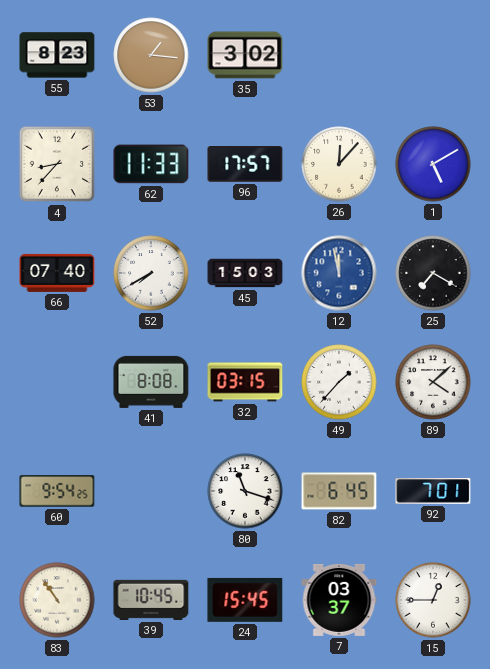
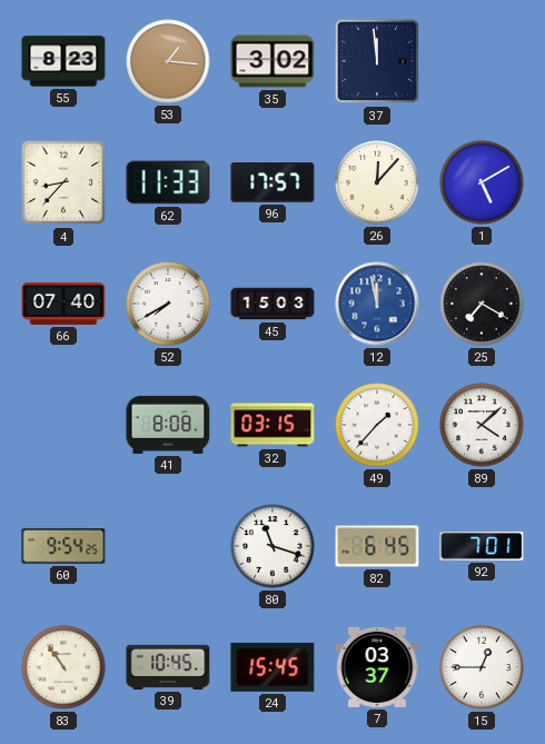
37: none -> 11:59 (377, 61)
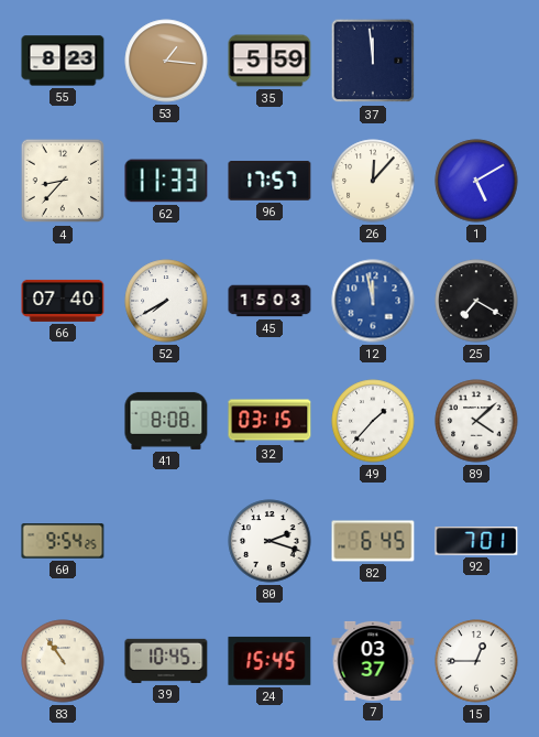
35: 3:02 -> 5:59 (269, 61)
80: 11:18 -> 2:18 (269, 541)
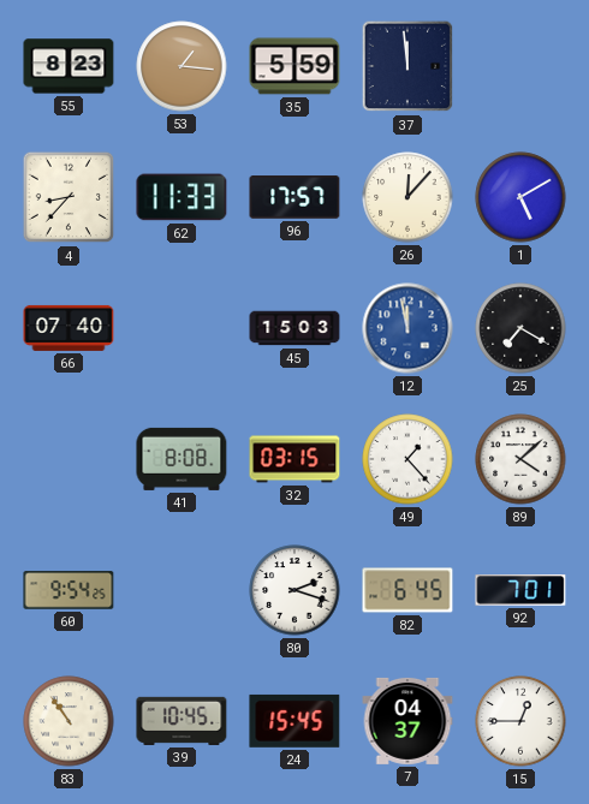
52: 7:40 -> none (166, 301)
49: 1:37 -> 1:23 (407, 459)
7: 03:37 -> 04:37 (407, 721)
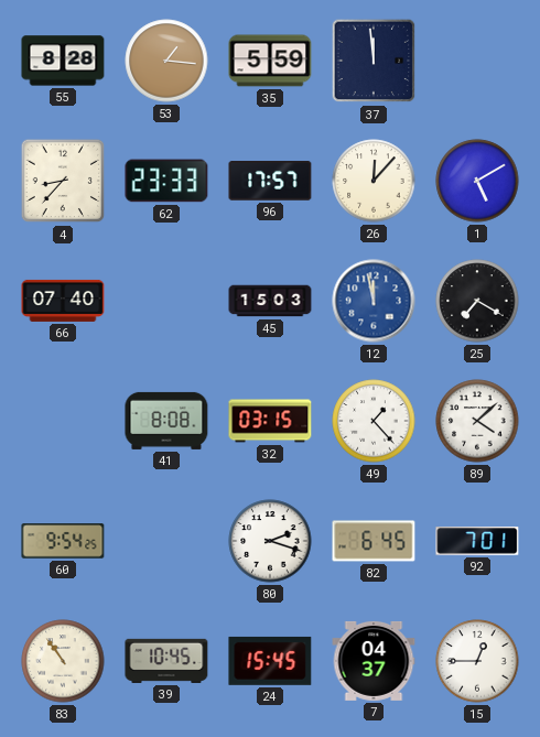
55: 8:23 -> 8:28 (63, 61)
62: 11:33 -> 23:33 (166, 181)
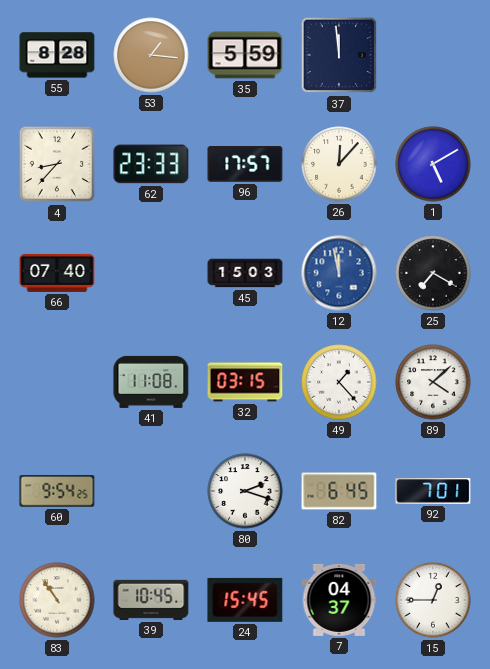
41: 8:08 -> 11:08 (151, 382)
